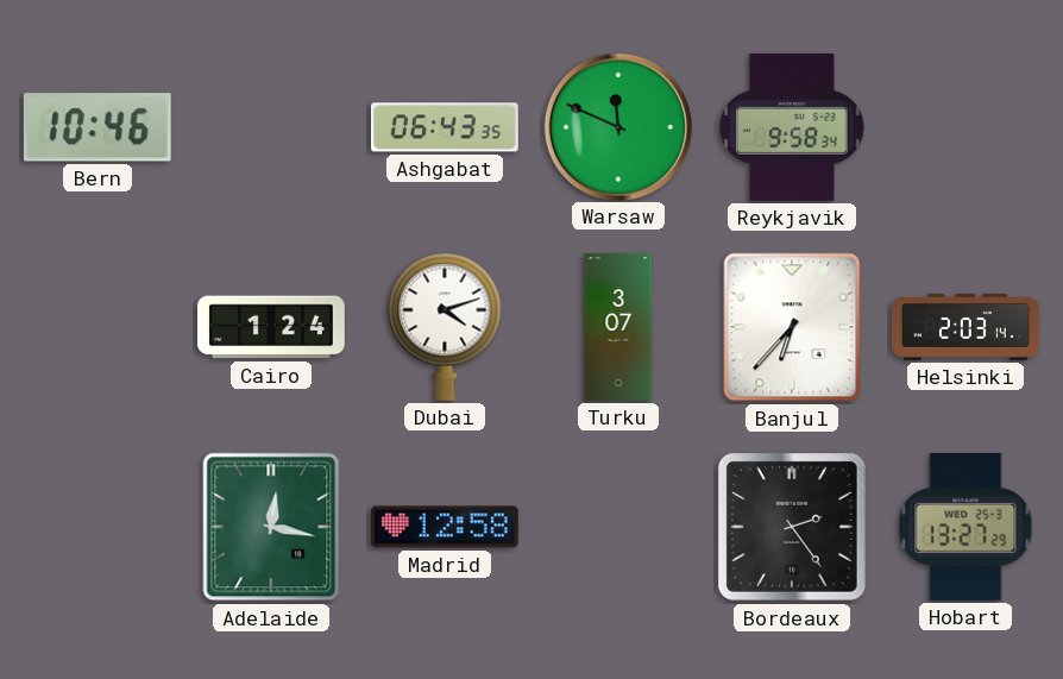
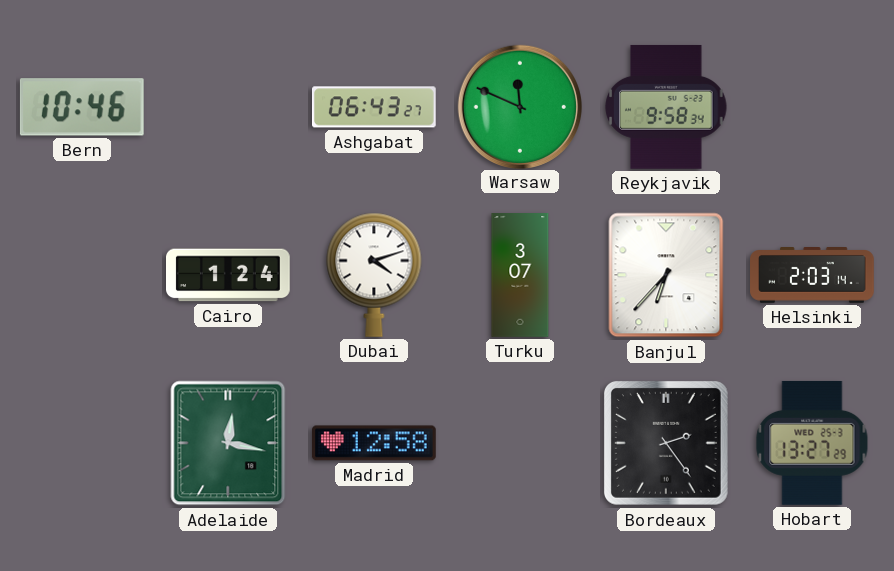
Ashgabat: 06:43:35 -> 06:43:27 (375, 107)
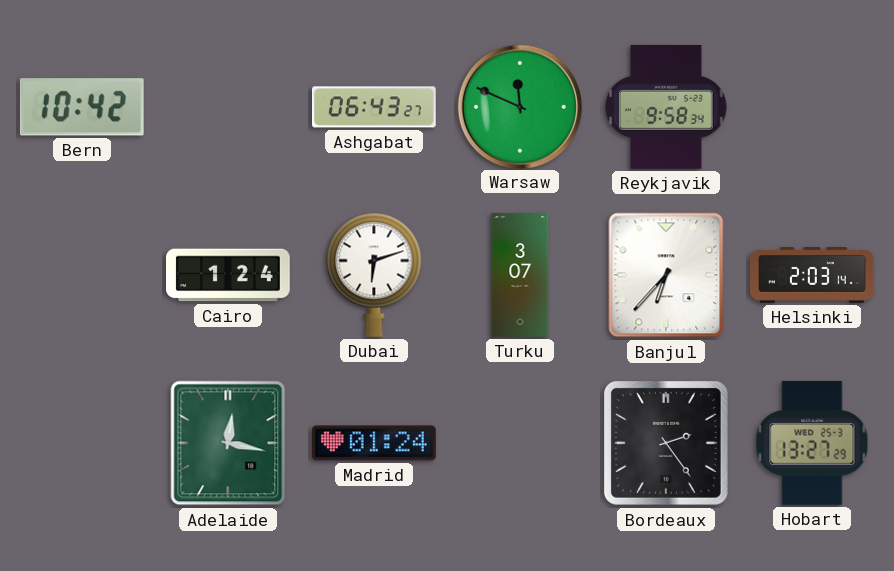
Bern: 10:46 -> 10:42 (82, 107)
Dubai: 4:12 -> 6:12 (374, 275)
Madrid: 12:58 -> 01:24 (374, 443)
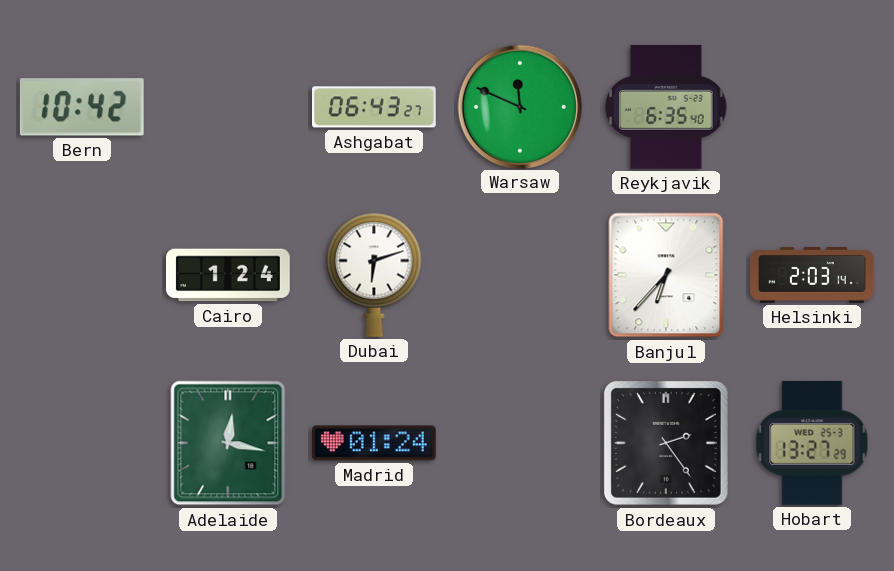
Reykjavik: 9:58 -> 6:35 (666, 107)
Turku: 3:07 -> none (520, 275)
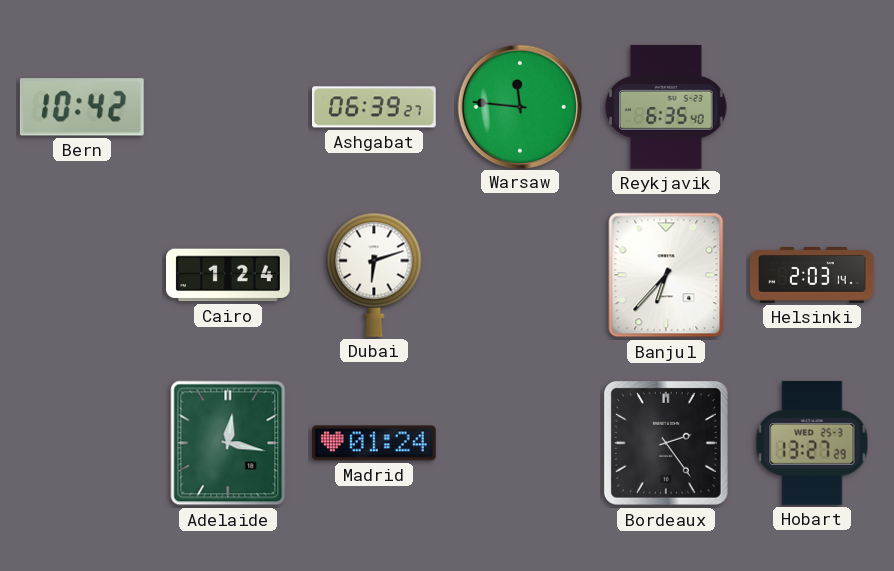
Ashgabat: 06:43 -> 06:39 (375, 107)
Warsaw: 11:49 -> 11:46 (519, 106)
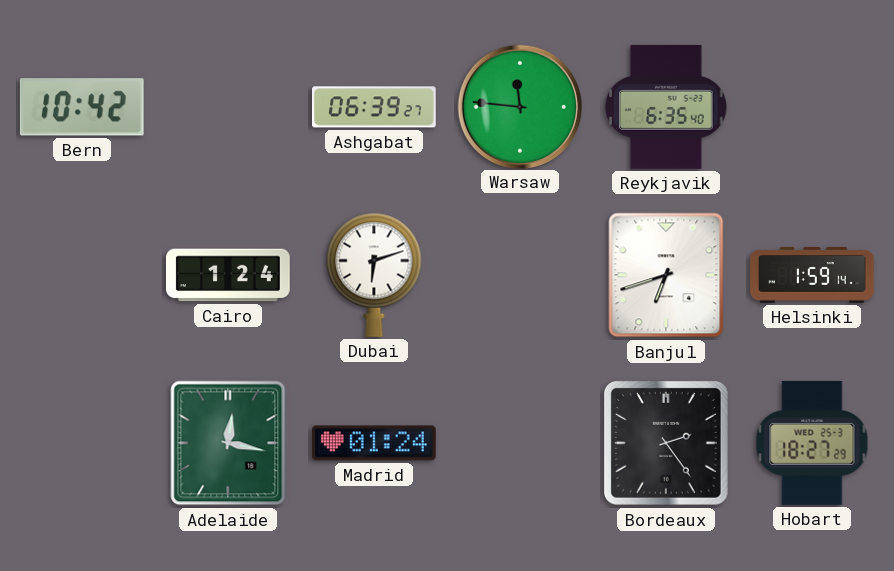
Banjul: 6:37 -> 6:42 (666, 275)
Helsinki: 2:03 -> 1:59 (812, 276)
Hobart: 13:27 -> 18:27 (812, 443)
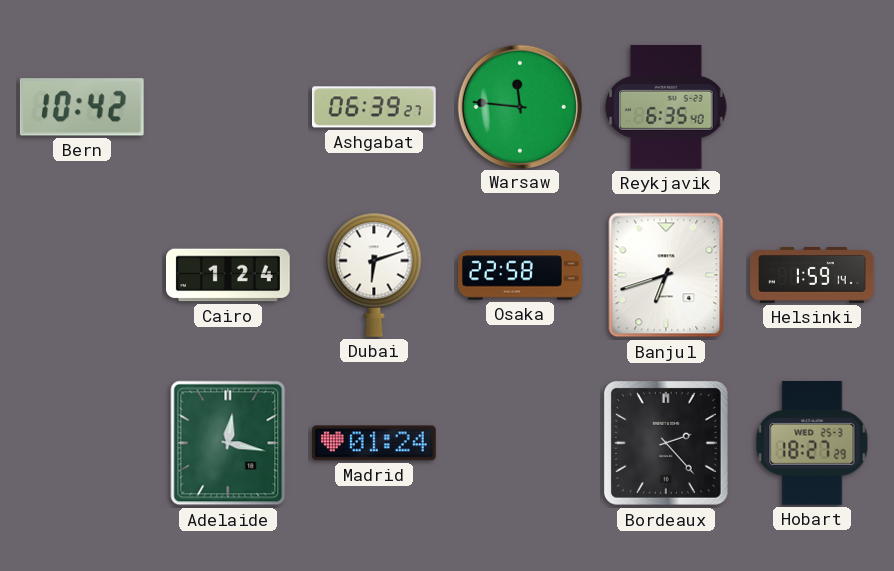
Osaka: none -> 22:58 (521, 275)
Bordeaux: 2:24 -> 2:23 (666, 443)
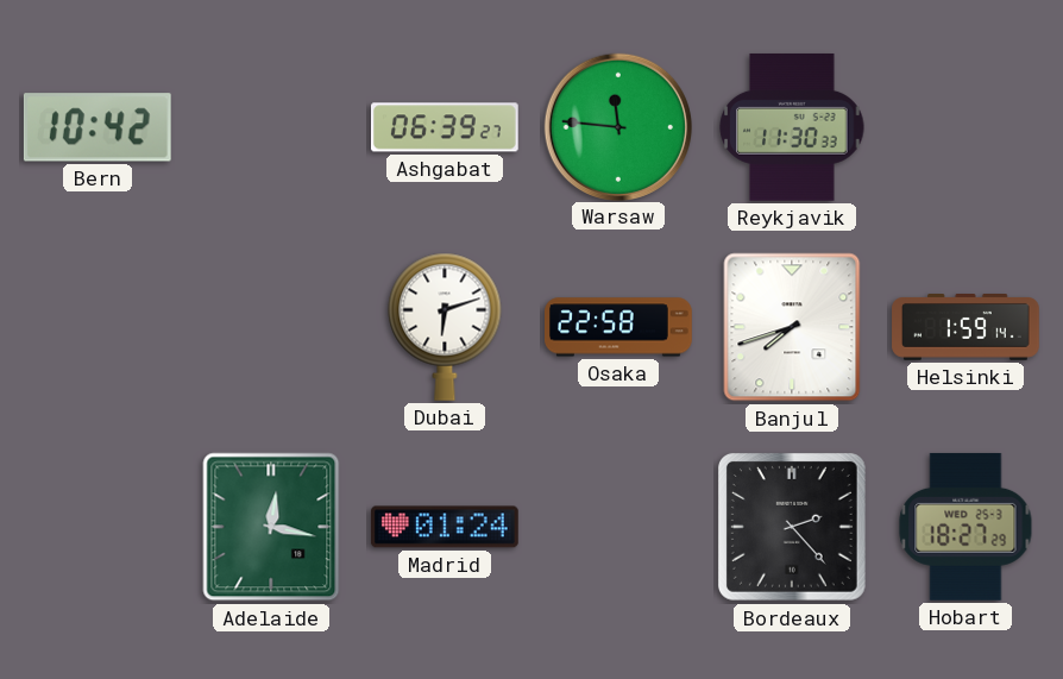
Reykjavik: 6:35 -> 11:30 (792, 127)
Cairo: 1:24 -> none (229, 275)
Banjul: 6:42 -> 7:42 (792, 327)
